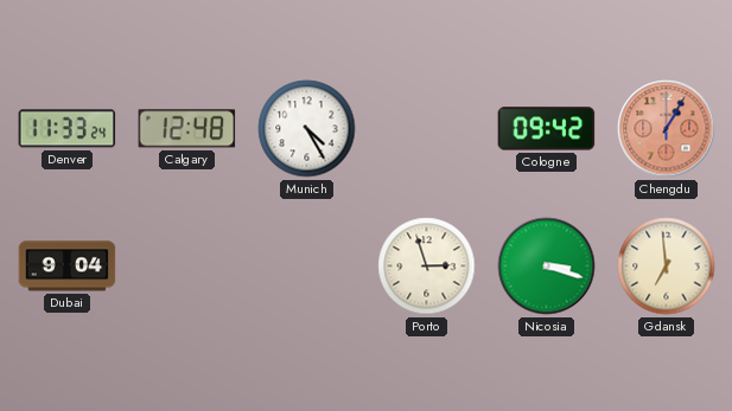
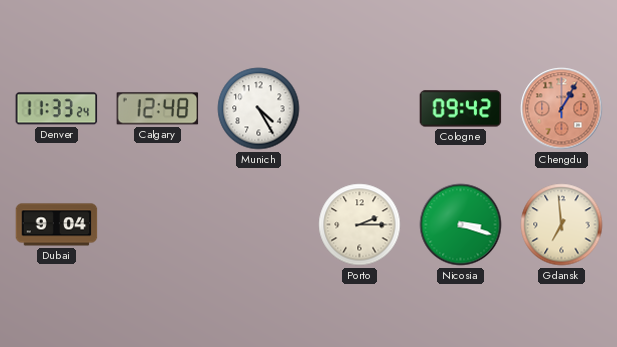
Porto: 2:57 -> 2:15 (360, 225)
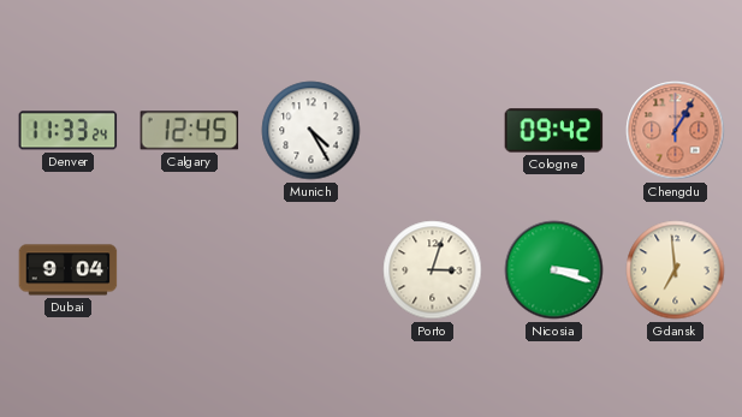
Calgary: 12:48 -> 12:45 (190, 131)
Porto: 2:15 -> 3:03 (433, 270)
